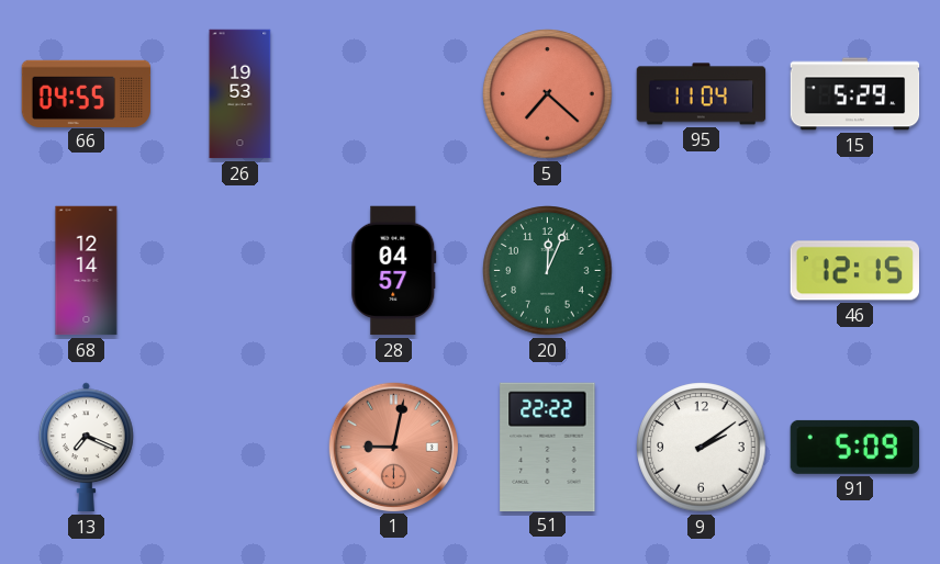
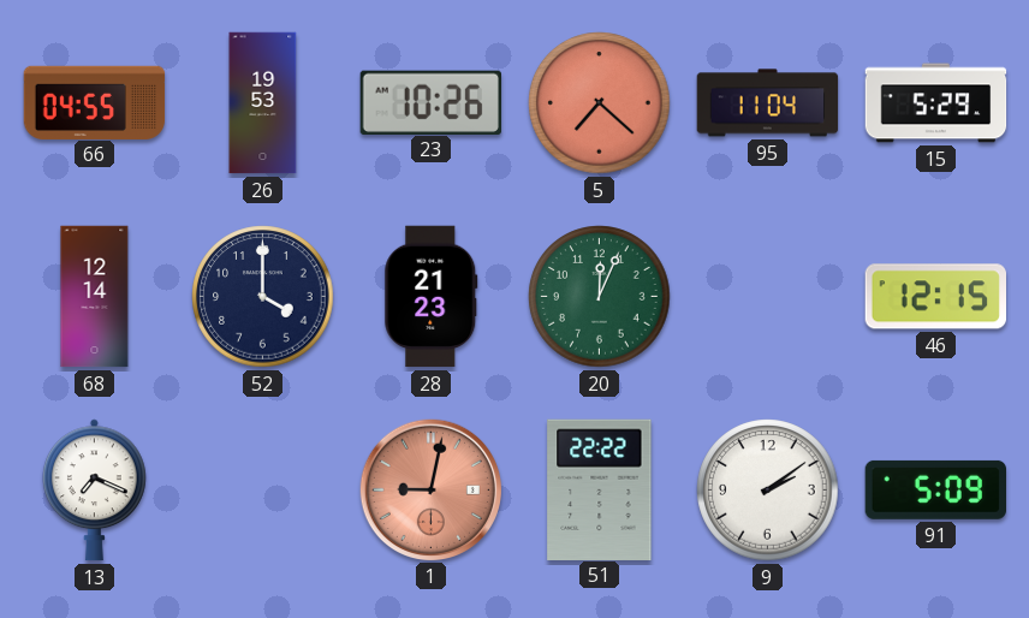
23: none -> 10:26 (430, 102)
52: none -> 4:00 (263, 297)
28: 04:57 -> 21:23 (432, 297)
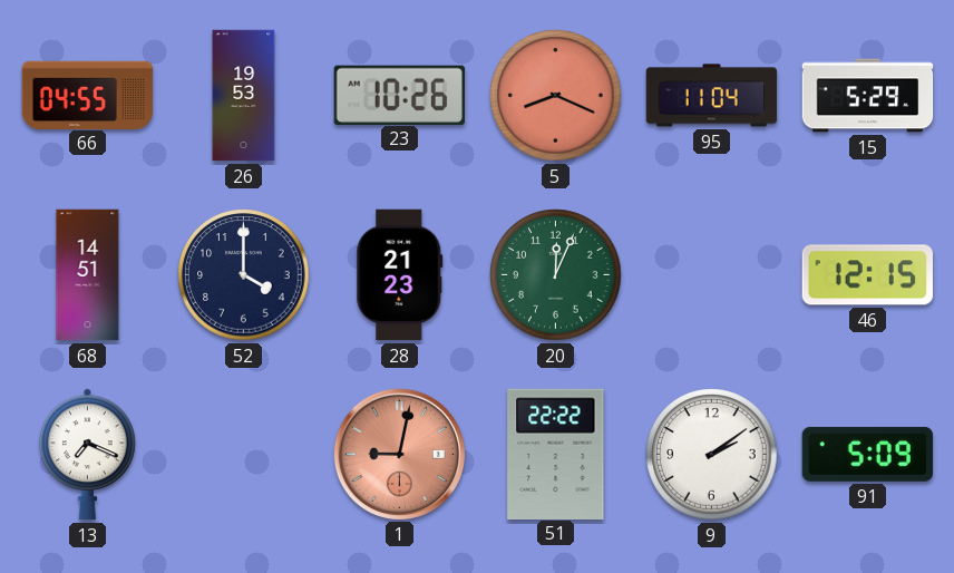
5: 7:22 -> 8:19 (556, 96)
68: 12:14 -> 14:51 (88, 275)
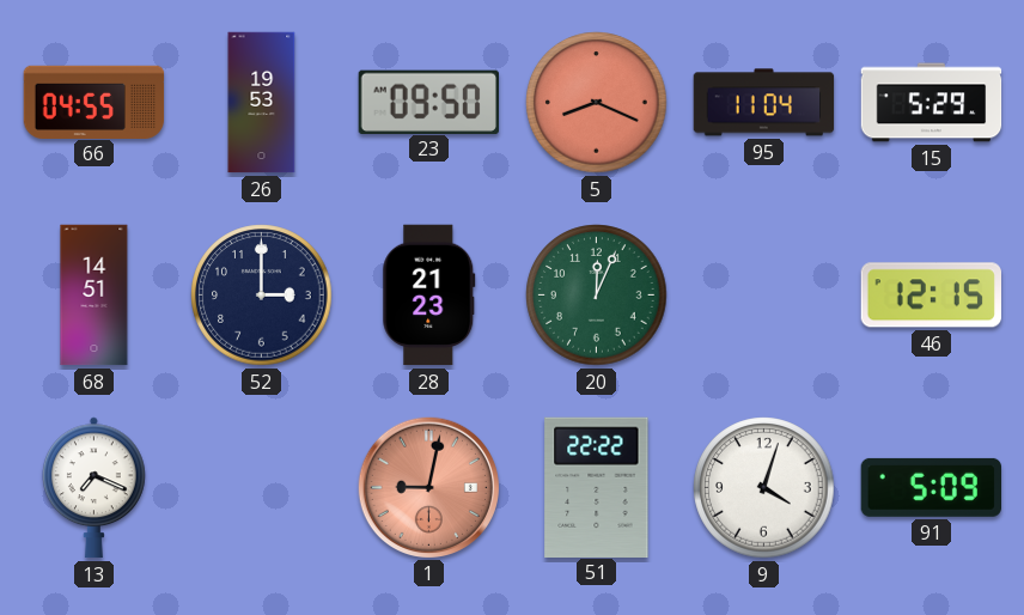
23: 10:26 -> 09:50 (428, 102)
52: 4:00 -> 3:00 (262, 296)
9: 2:09 -> 4:03 (764, 488)
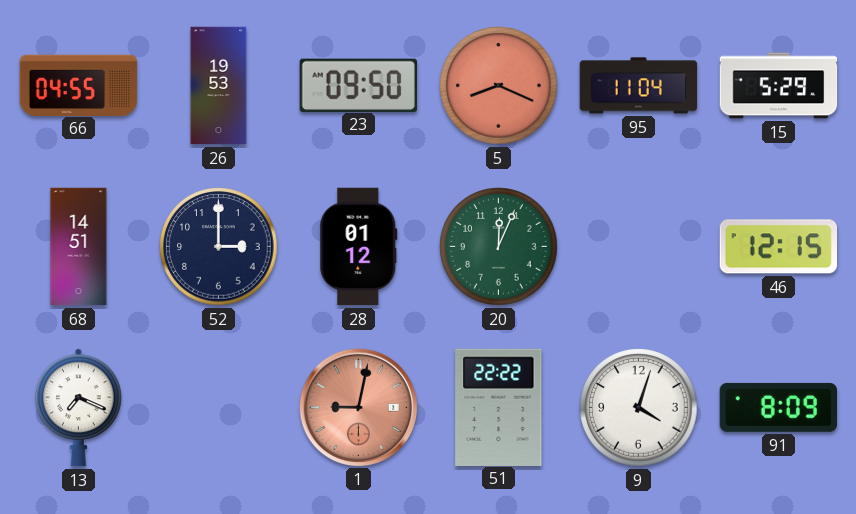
28: 21:23 -> 01:12 (359, 247)
91: 5:09 -> 8:09 (778, 407)
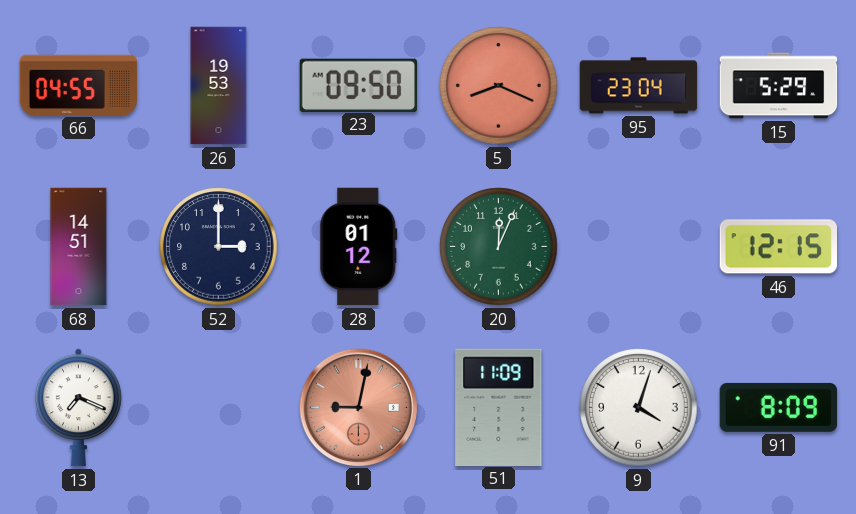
95: 11:04 -> 23:04 (639, 86)
51: 22:22 -> 11:09 (499, 407)
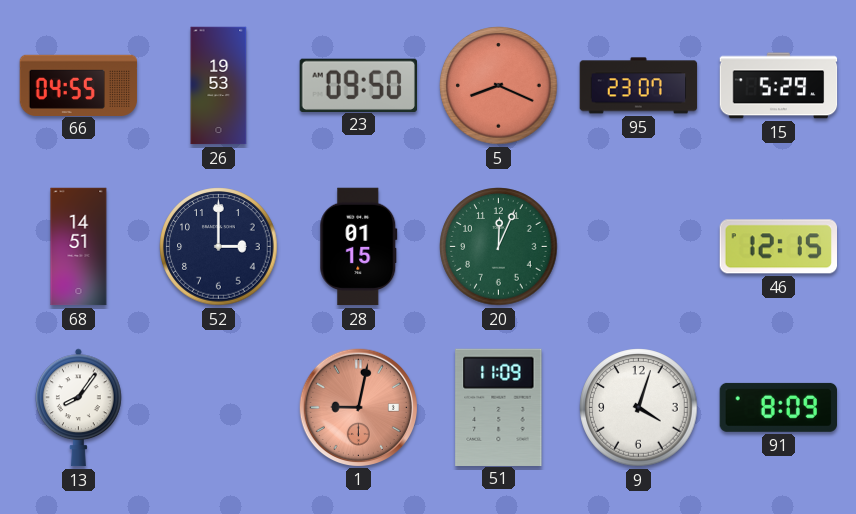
95: 23:04 -> 23:07 (639, 86)
28: 01:12 -> 01:15 (359, 247)
13: 7:19 -> 8:06 (79, 408)
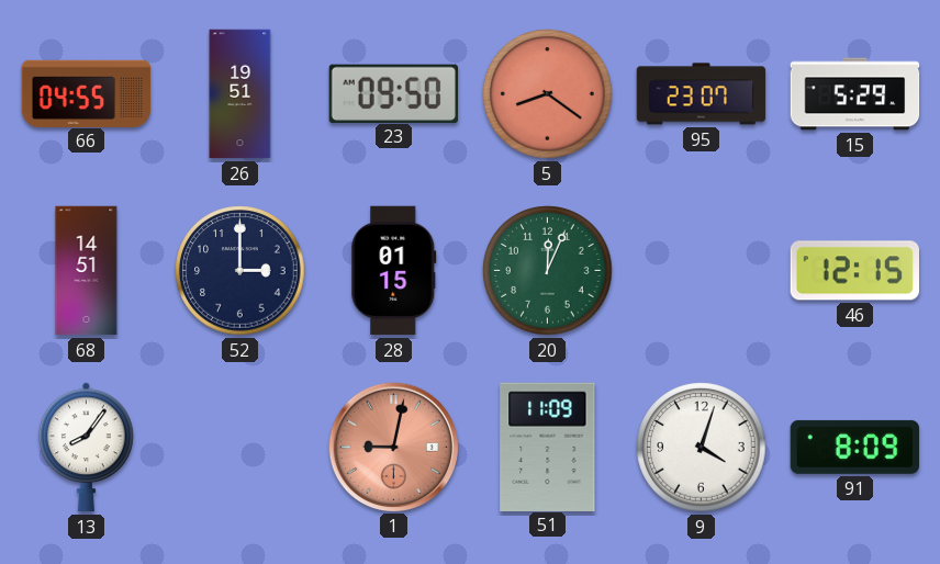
26: 19:53 -> 19:51 (240, 94)
5: 8:19 -> 8:21 (548, 94)
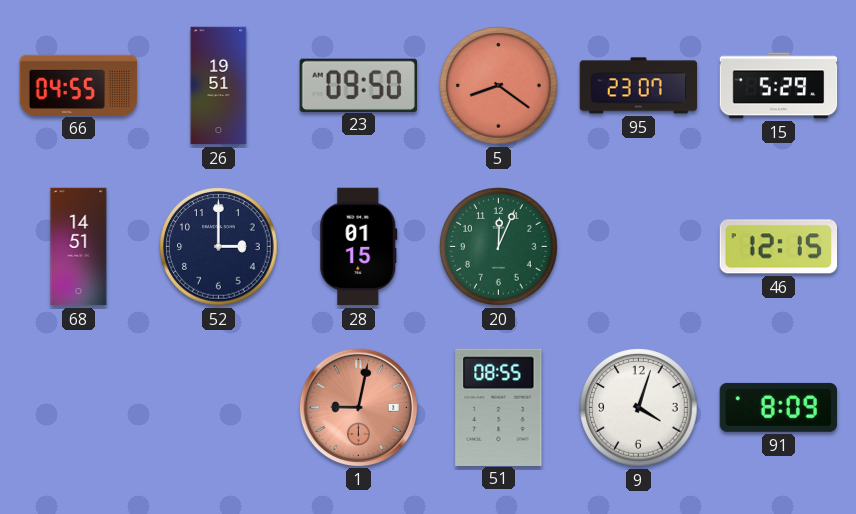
13: 8:06 -> none (87, 448)
51: 11:09 -> 08:55 (499, 407)
